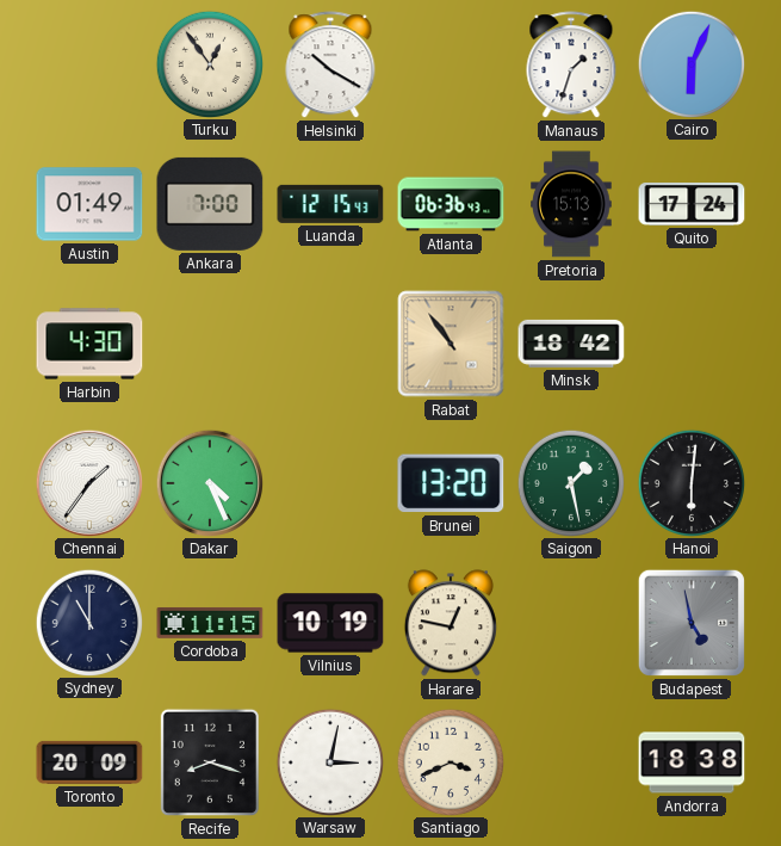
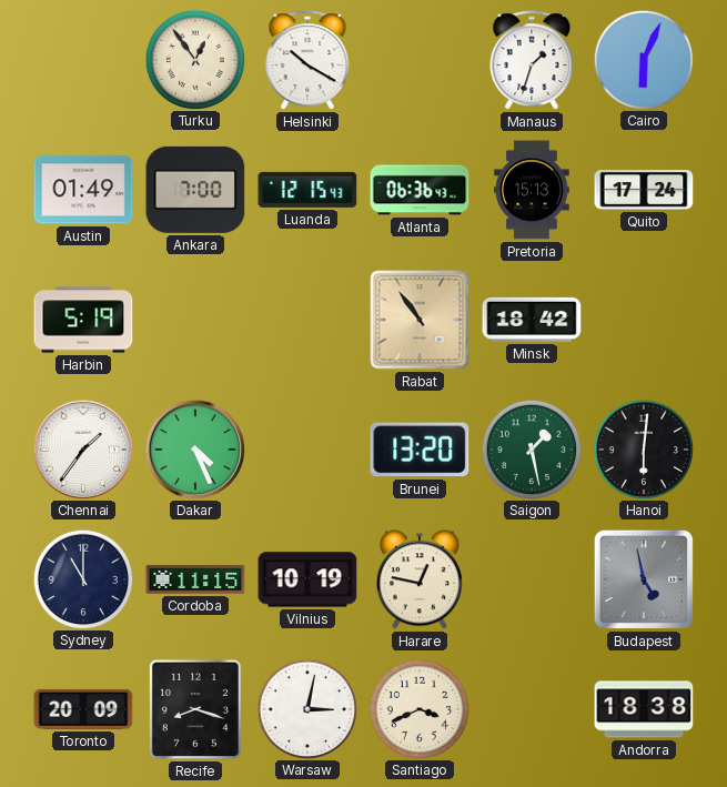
Harbin: 4:30 -> 5:19 (83, 320)
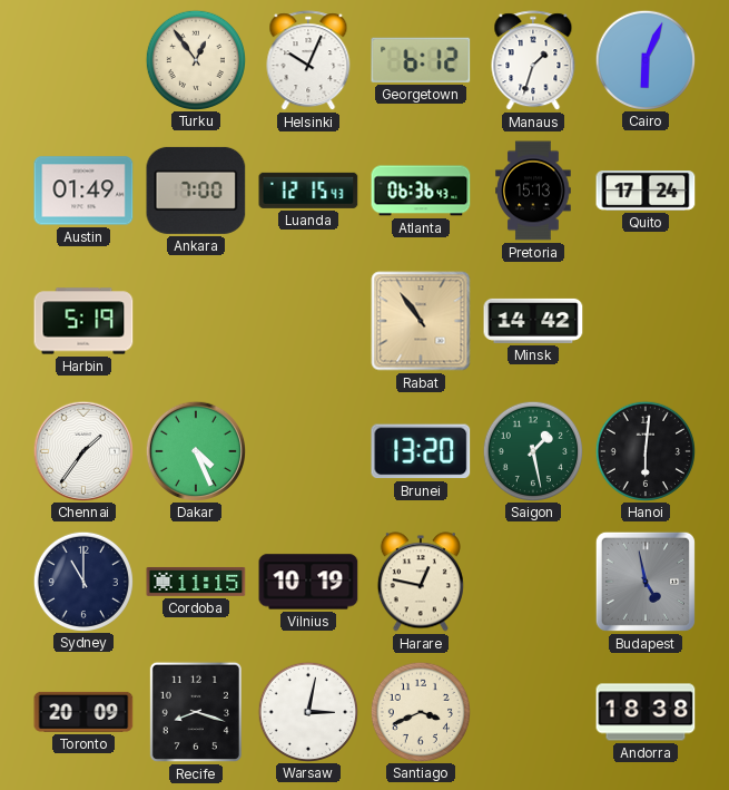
Helsinki: 10:20 -> 10:04 (308, 61)
Georgetown: none -> 6:12 (421, 60)
Minsk: 18:42 -> 14:42 (533, 321)
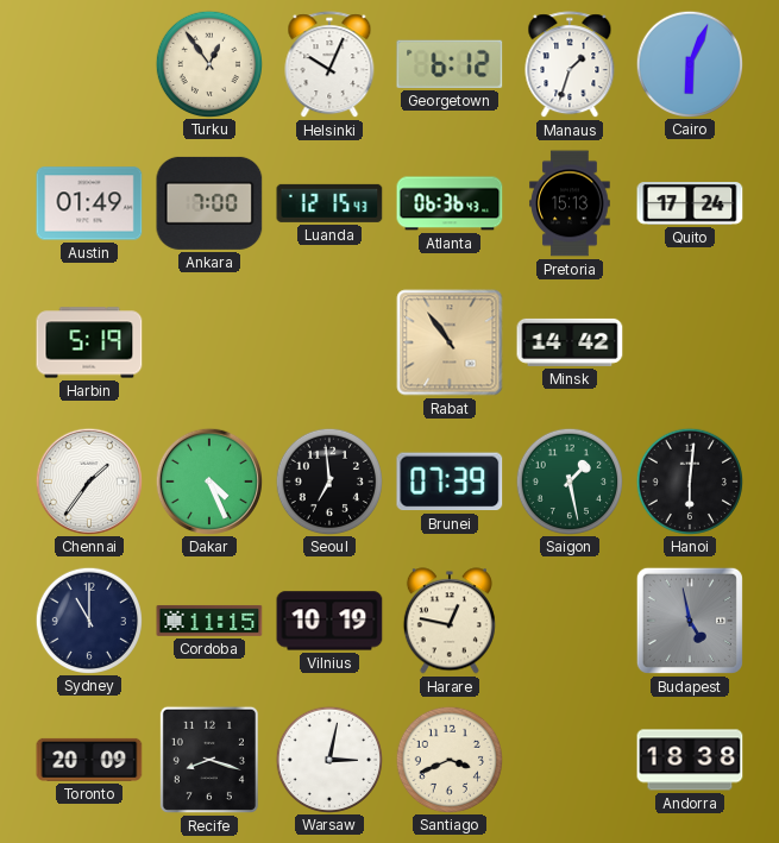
Seoul: none -> 6:59 (328, 480)
Brunei: 13:20 -> 07:39 (450, 482)
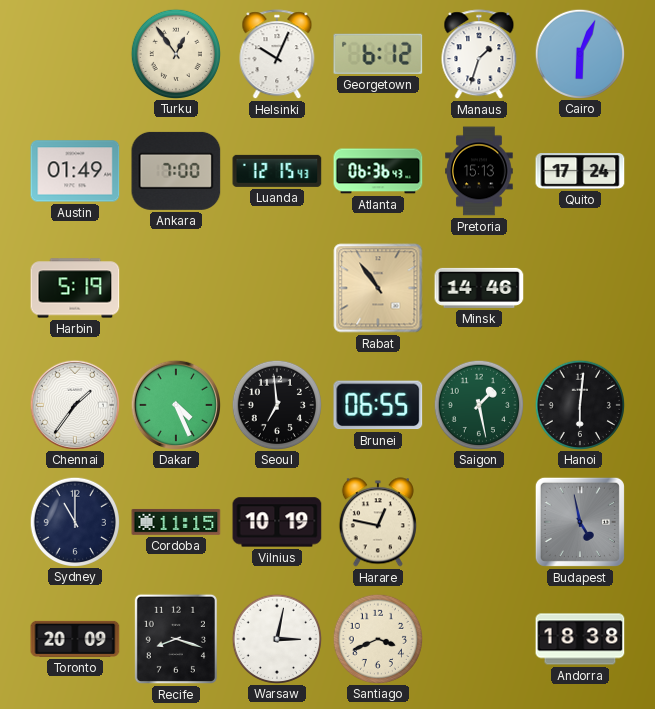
Minsk: 14:42 -> 14:46 (479, 288)
Brunei: 07:39 -> 06:55 (378, 405)
